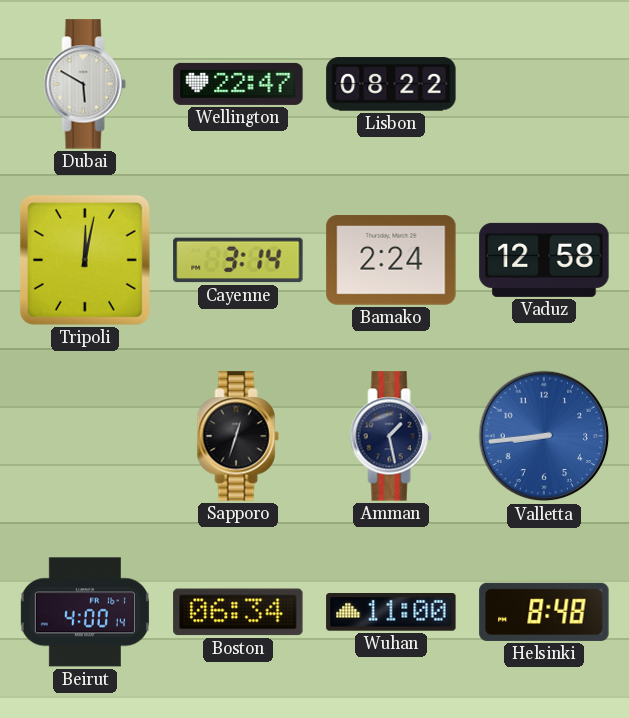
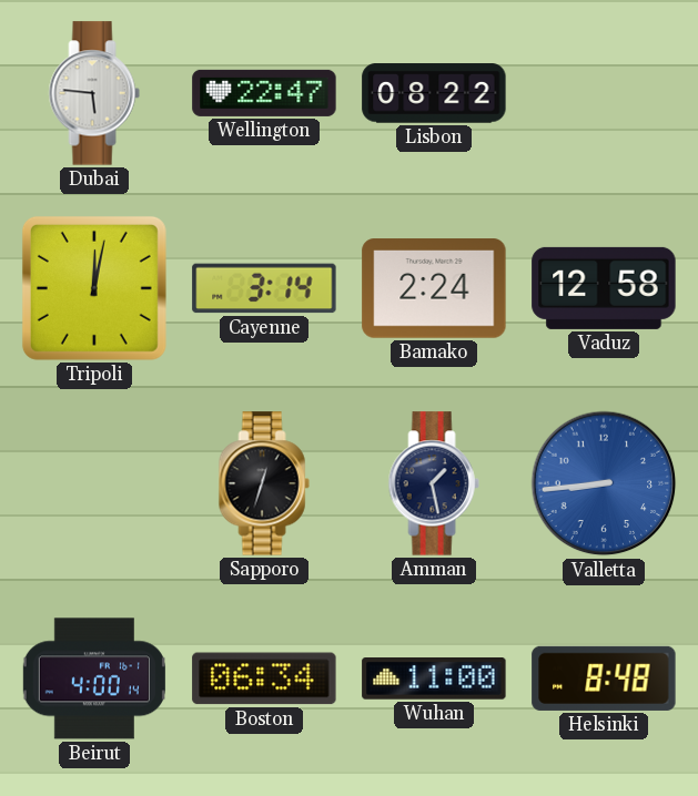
Dubai: 5:50 -> 5:46 (94, 93)
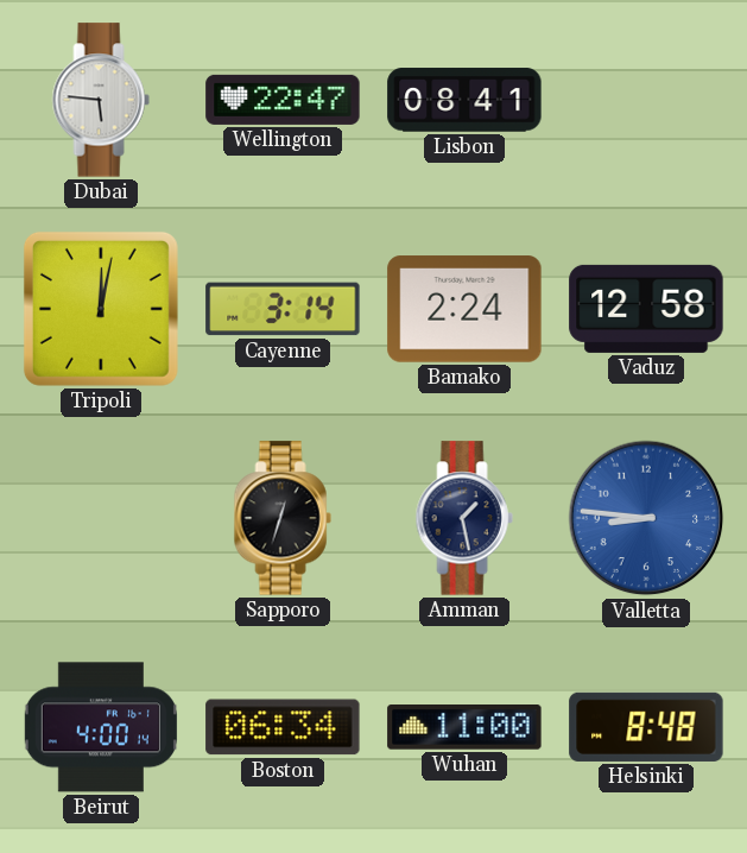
Lisbon: 08:22 -> 08:41 (464, 100)
Valletta: 8:44 -> 8:46 (646, 518)
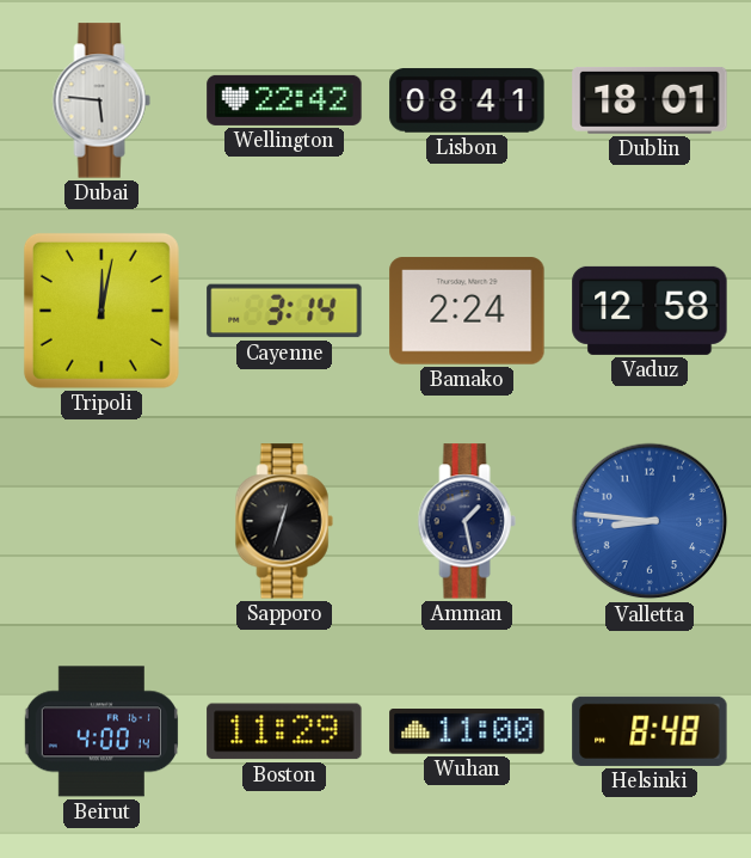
Wellington: 22:47 -> 22:42 (284, 100)
Dublin: none -> 18:01 (650, 102)
Boston: 06:34 -> 11:29 (284, 731)
